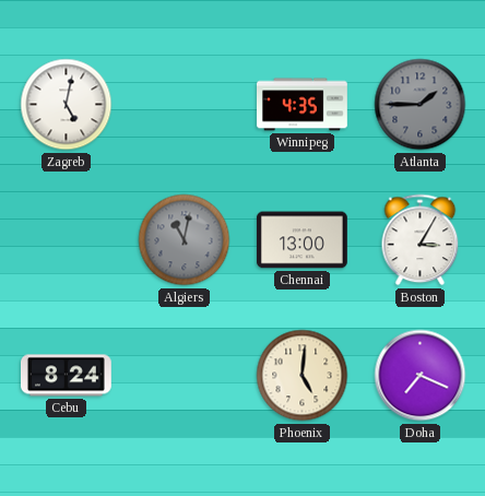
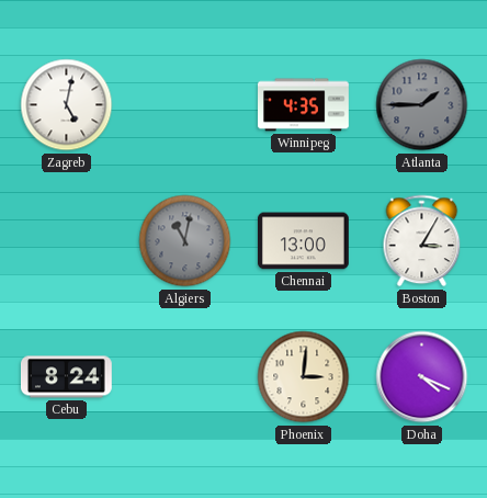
Phoenix: 5:01 -> 3:01 (304, 377)
Doha: 7:19 -> 4:19 (422, 377)
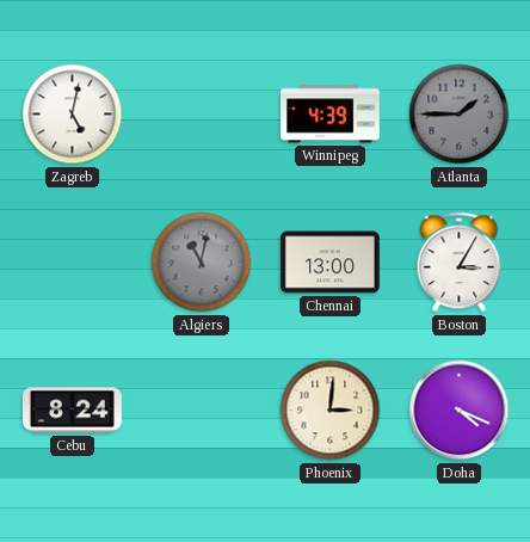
Winnipeg: 4:35 -> 4:39 (331, 115)
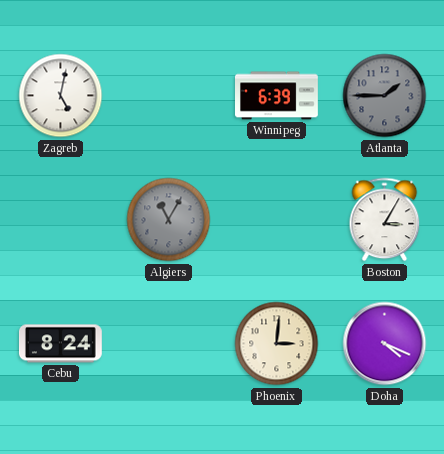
Winnipeg: 4:39 -> 6:39 (277, 96)
Algiers: 11:02 -> 11:05 (169, 220)
Chennai: 13:00 -> none (331, 263)
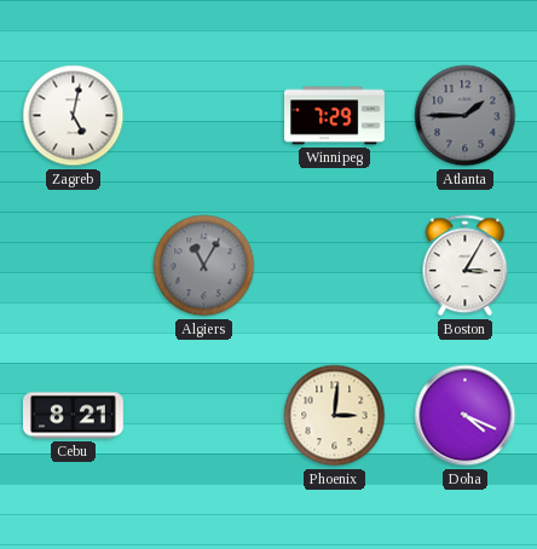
Winnipeg: 6:39 -> 7:29 (335, 116)
Cebu: 8:24 -> 8:21 (74, 416)
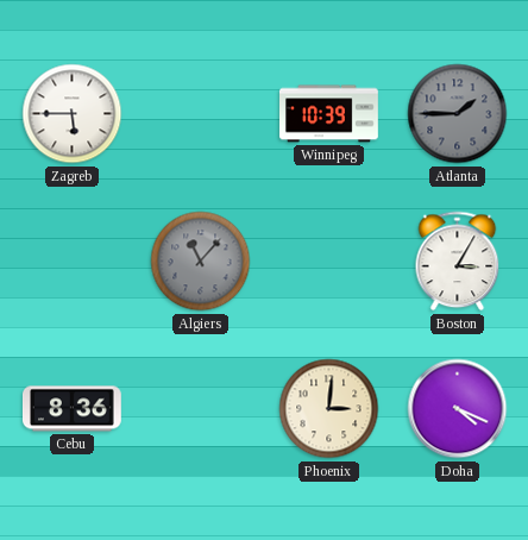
Zagreb: 5:02 -> 5:45 (73, 114)
Winnipeg: 7:29 -> 10:39 (329, 114)
Algiers: 11:05 -> 11:07 (201, 262)
Cebu: 8:21 -> 8:36 (73, 409)
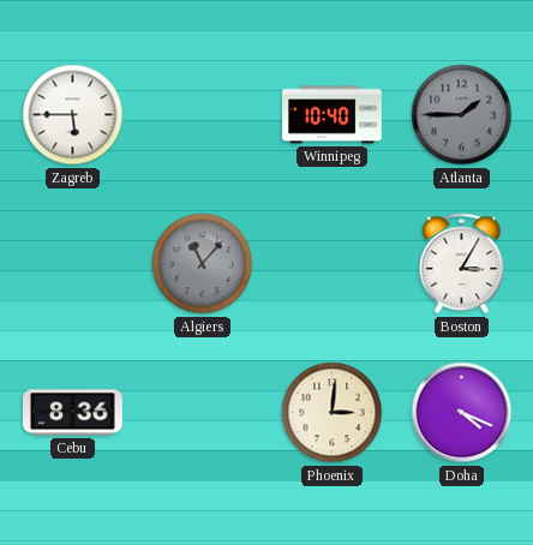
Winnipeg: 10:39 -> 10:40 (333, 115)
